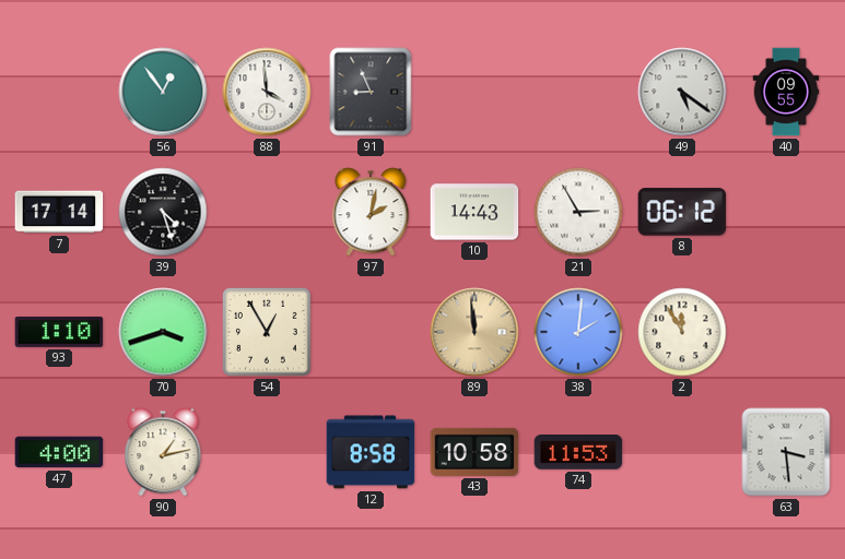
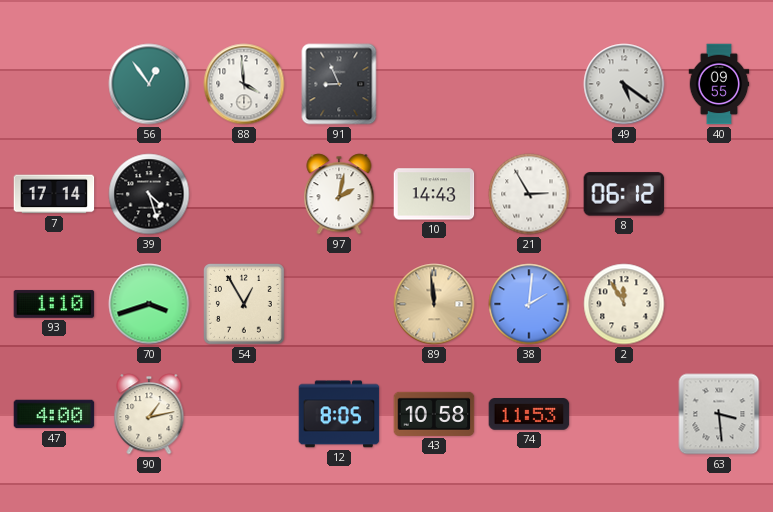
12: 8:58 -> 8:05 (339, 414)
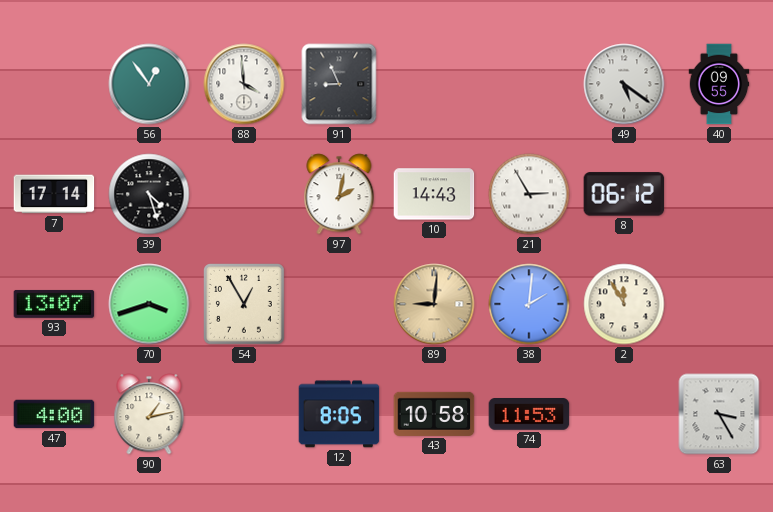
93: 1:10 -> 13:07 (54, 304)
89: 11:59 -> 9:01 (434, 304)
63: 3:29 -> 3:25 (719, 414)
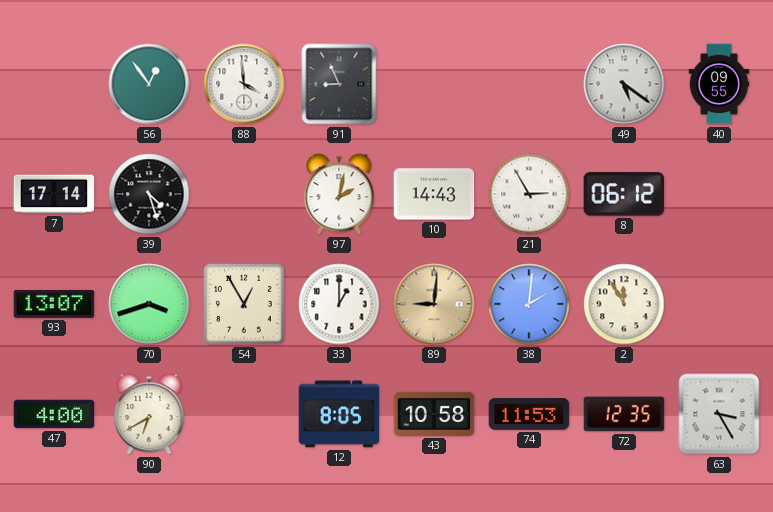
33: none -> 1:00 (339, 304)
90: 1:13 -> 6:40 (149, 414)
72: none -> 12:35 (624, 414)
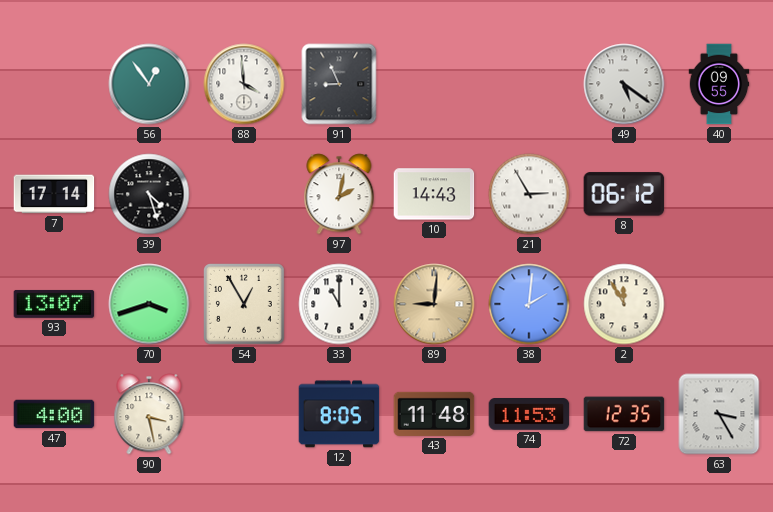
33: 1:00 -> 11:00 (339, 304)
90: 6:40 -> 3:28 (149, 414)
43: 10:58 -> 11:48 (434, 414)
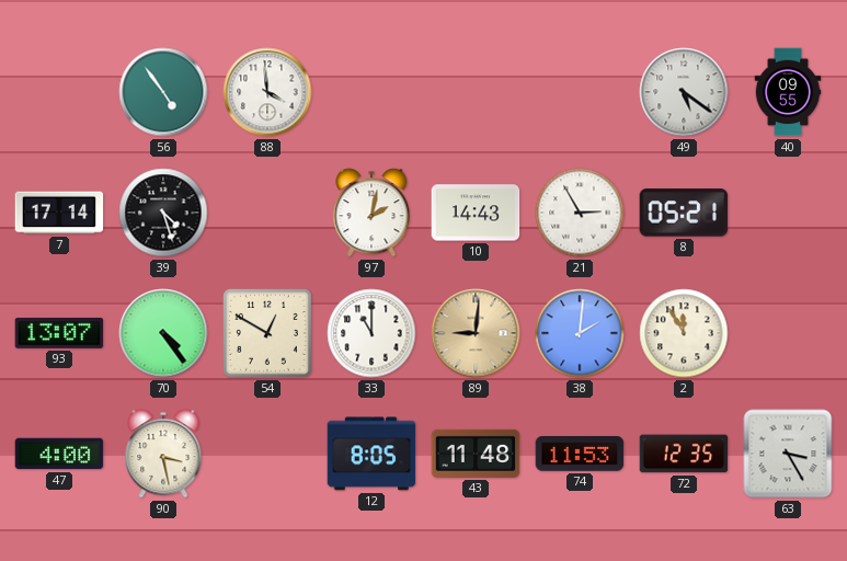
56: 12:54 -> 4:54 (163, 92)
91: 8:56 -> none (339, 84)
8: 06:12 -> 05:21 (684, 213)
70: 3:42 -> 4:24 (163, 333)
54: 12:55 -> 12:50 (268, 334)
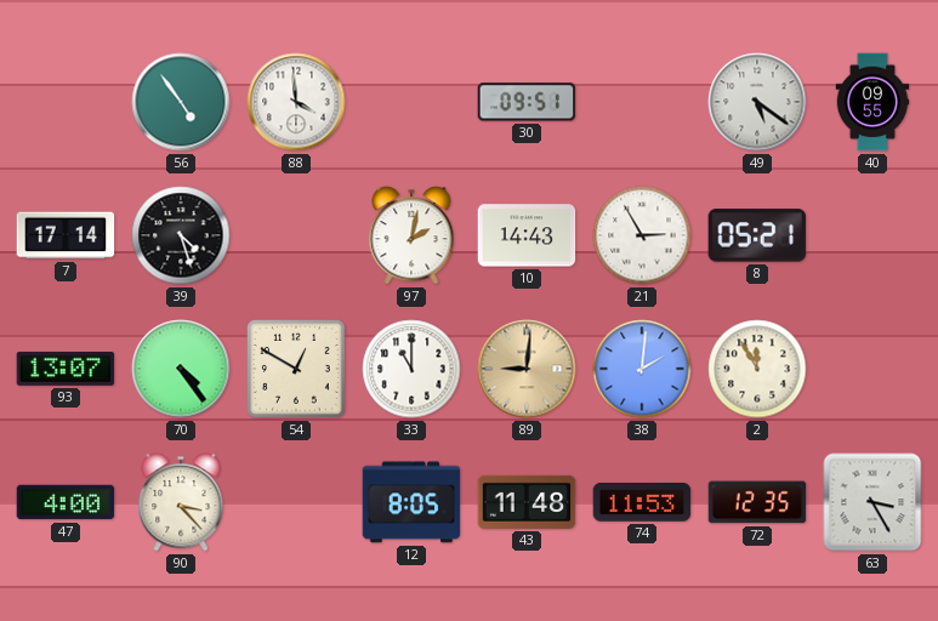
30: none -> 09:51 (527, 102)
90: 3:28 -> 3:23 (181, 502)
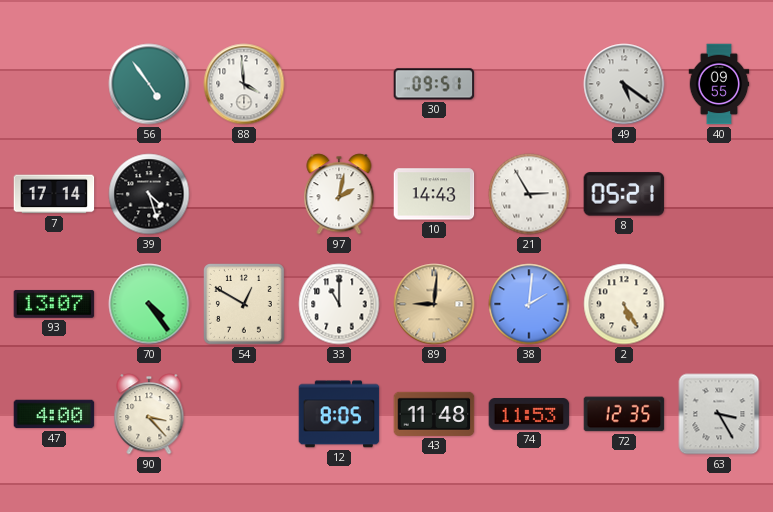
2: 11:55 -> 5:25 (624, 304)
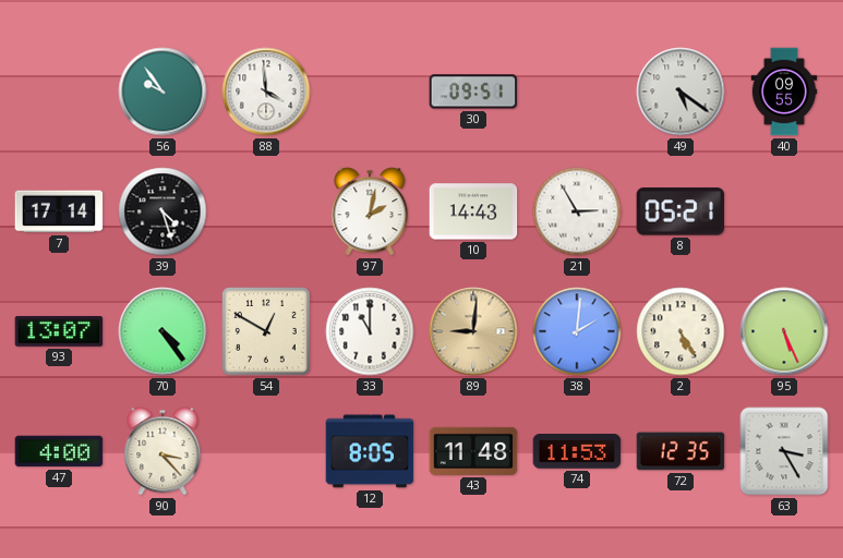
56: 4:54 -> 9:54 (162, 92)
95: none -> 5:26 (784, 331)
